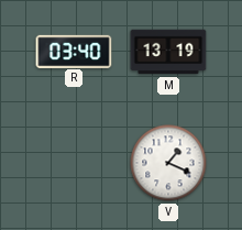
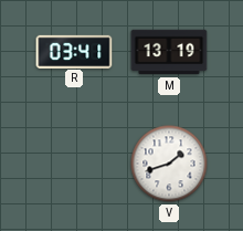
R: 03:40 -> 03:41 (74, 51)
V: 1:19 -> 1:42 (169, 164)
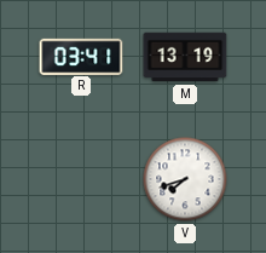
V: 1:42 -> 7:42 (185, 179)
